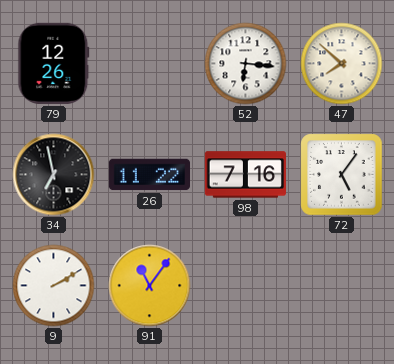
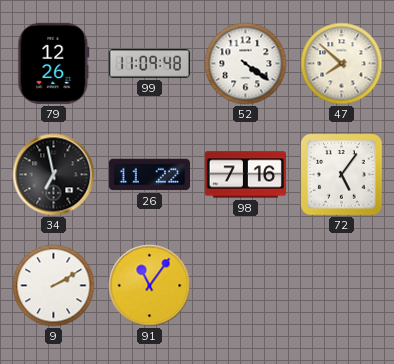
99: none -> 11:09 (149, 64)
52: 6:16 -> 4:21 (246, 64)
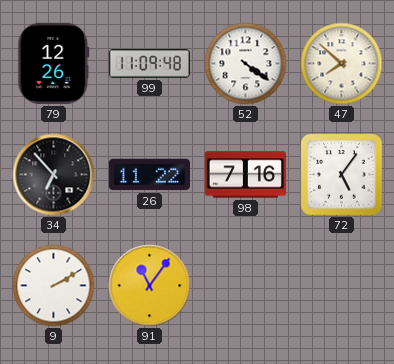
34: 6:58 -> 6:53 (54, 175)
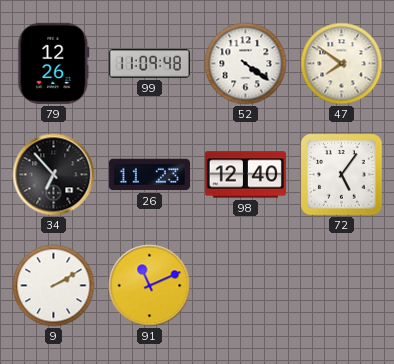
47: 7:52 -> 7:51 (342, 64)
26: 11:22 -> 11:23 (149, 175)
98: 7:16 -> 12:40 (245, 175)
91: 11:06 -> 11:11 (150, 286)
